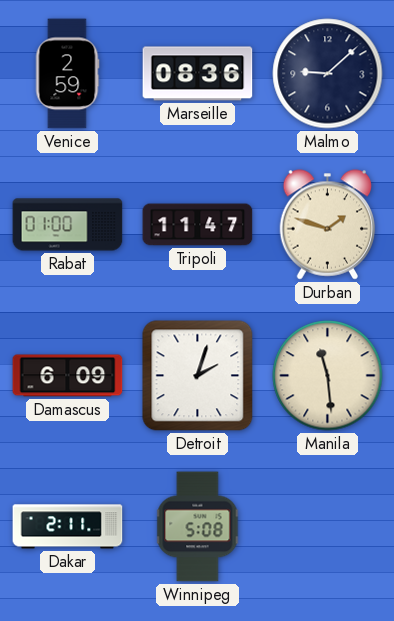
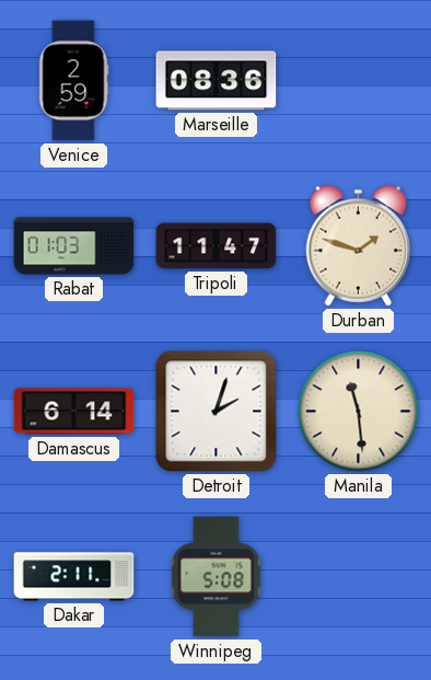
Malmo: 9:08 -> none (328, 74)
Rabat: 01:00 -> 01:03 (74, 246)
Damascus: 6:09 -> 6:14 (74, 412)
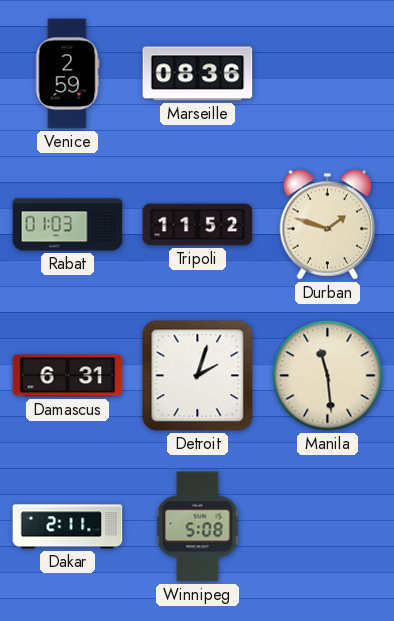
Tripoli: 11:47 -> 11:52 (198, 225)
Damascus: 6:14 -> 6:31 (68, 376)
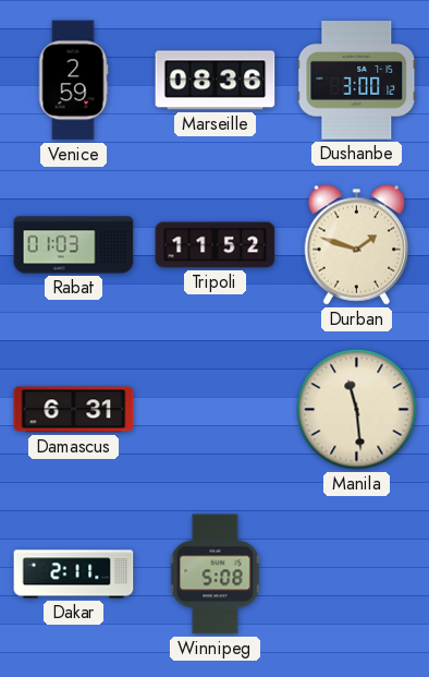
Dushanbe: none -> 3:00 (357, 81)
Detroit: 2:03 -> none (198, 376)
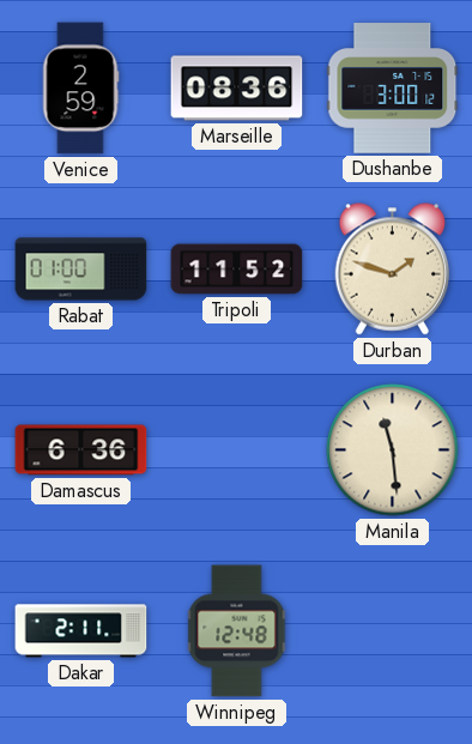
Rabat: 01:03 -> 01:00 (81, 270)
Damascus: 6:31 -> 6:36 (81, 450)
Winnipeg: 5:08 -> 12:48 (237, 631)
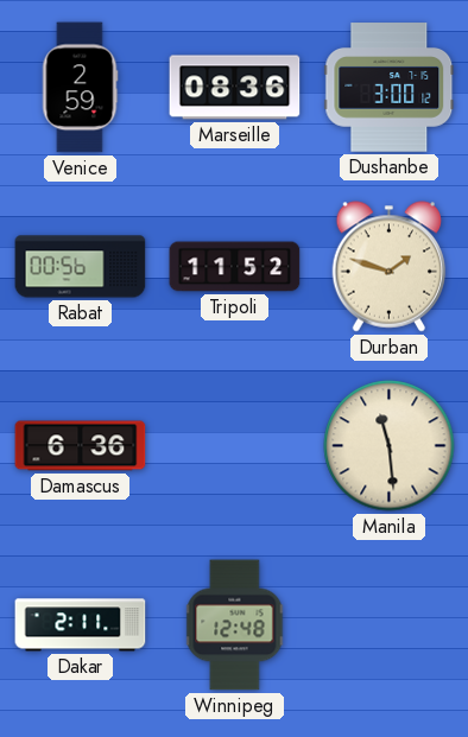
Rabat: 01:00 -> 00:56 (81, 267)
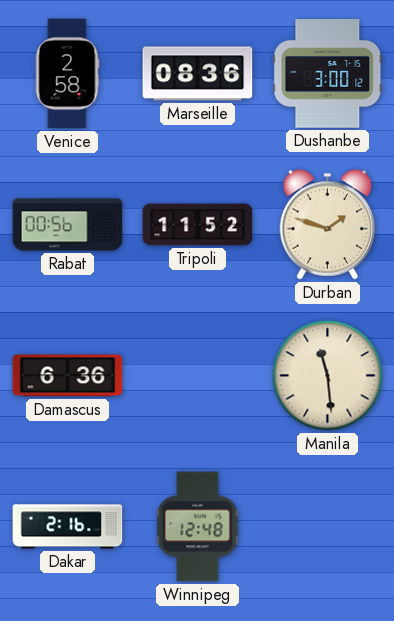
Venice: 2:59 -> 2:58 (67, 74)
Dakar: 2:11 -> 2:16 (68, 527)
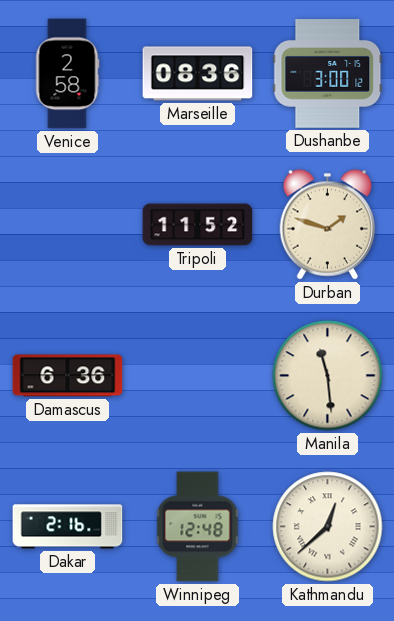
Rabat: 00:56 -> none (68, 225)
Kathmandu: none -> 12:38 (328, 527)
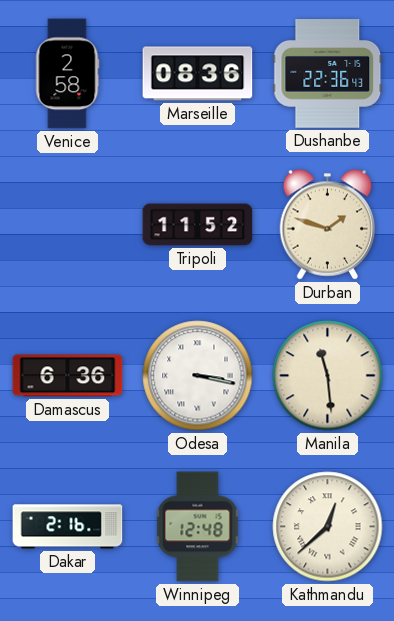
Dushanbe: 3:00 -> 22:36 (328, 74)
Odesa: none -> 3:17 (198, 376)
